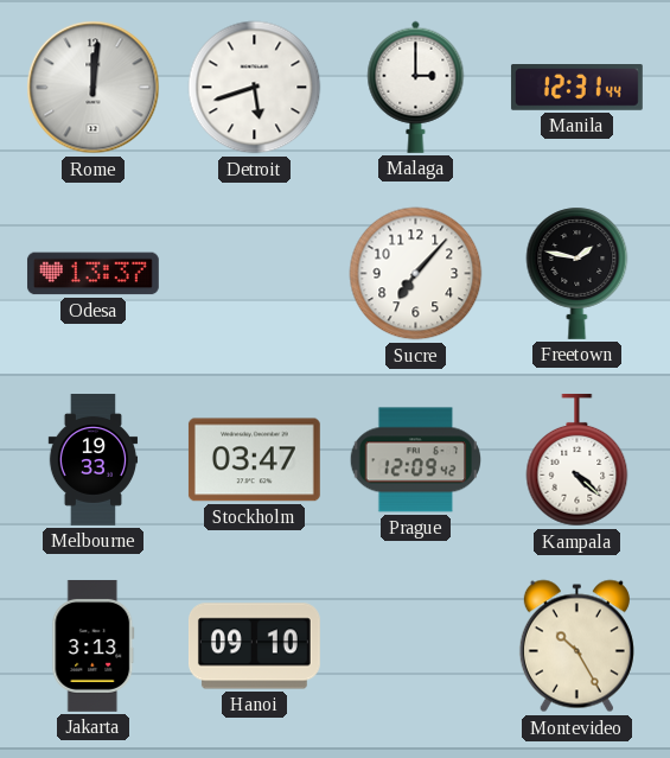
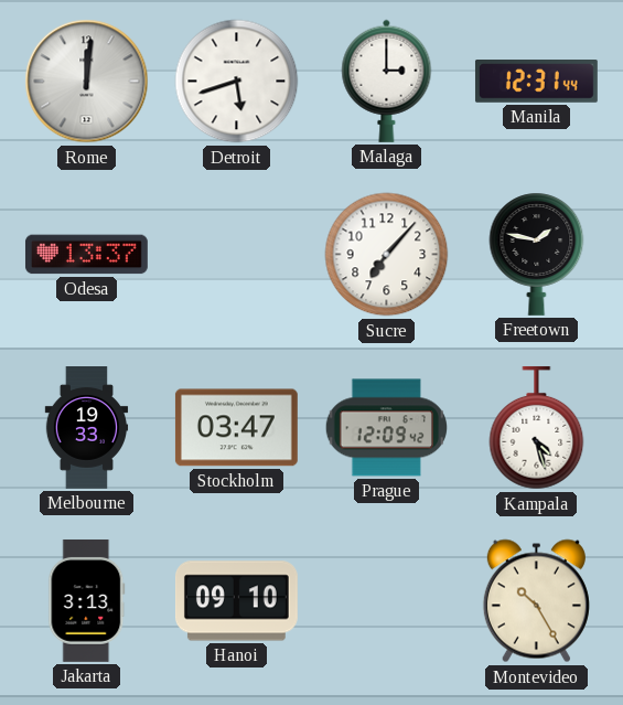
Kampala: 4:22 -> 4:27 (537, 428)
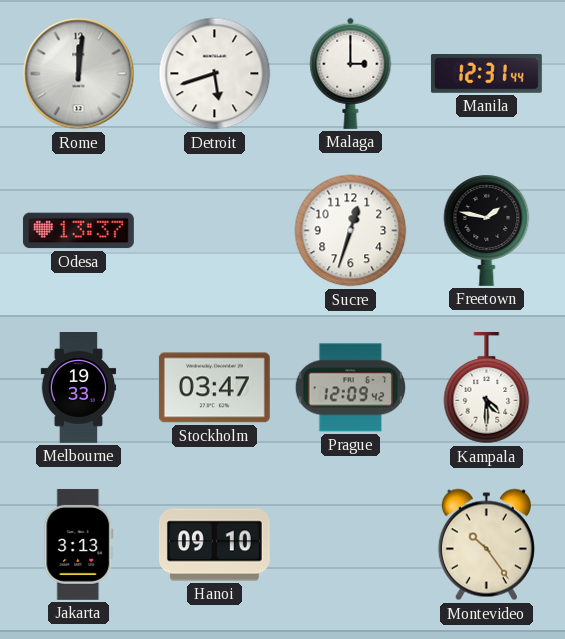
Sucre: 7:07 -> 12:33 (351, 231)
Kampala: 4:27 -> 4:30 (487, 388)
Montevideo: 10:25 -> 10:24 (486, 545)
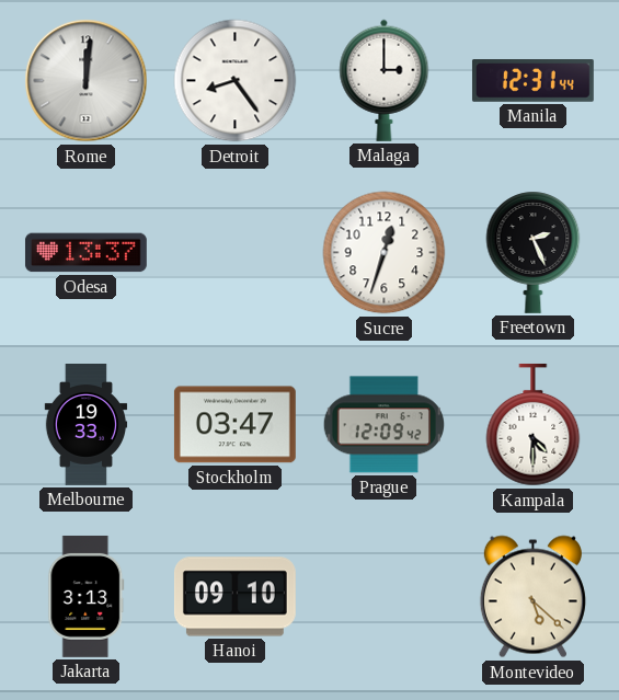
Detroit: 5:42 -> 8:24 (236, 81)
Freetown: 1:47 -> 2:26 (534, 252)
Montevideo: 10:24 -> 5:22 (532, 597)
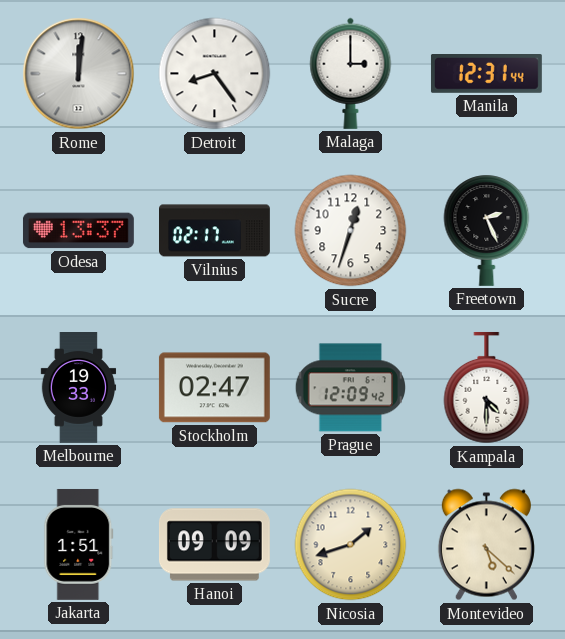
Vilnius: none -> 02:17 (215, 231)
Stockholm: 03:47 -> 02:47 (214, 388)
Jakarta: 3:13 -> 1:51 (79, 544)
Hanoi: 09:10 -> 09:09 (214, 545)
Nicosia: none -> 1:42 (351, 545)
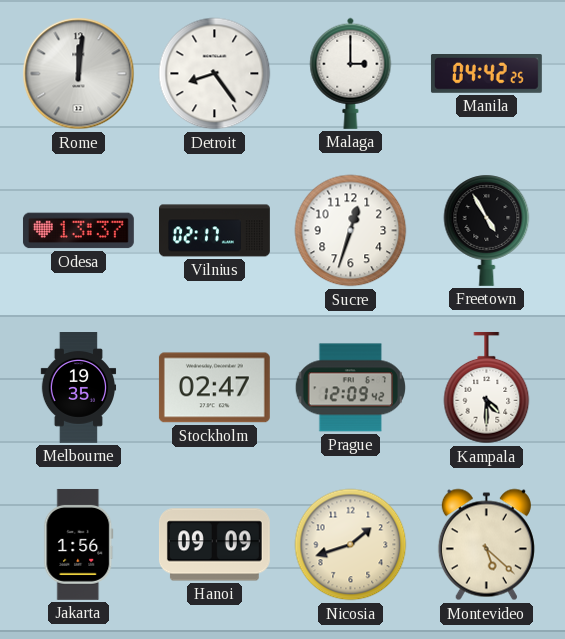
Manila: 12:31 -> 04:42 (486, 74)
Freetown: 2:26 -> 4:55 (487, 230)
Melbourne: 19:33 -> 19:35 (79, 388)
Jakarta: 1:51 -> 1:56 (79, 544)
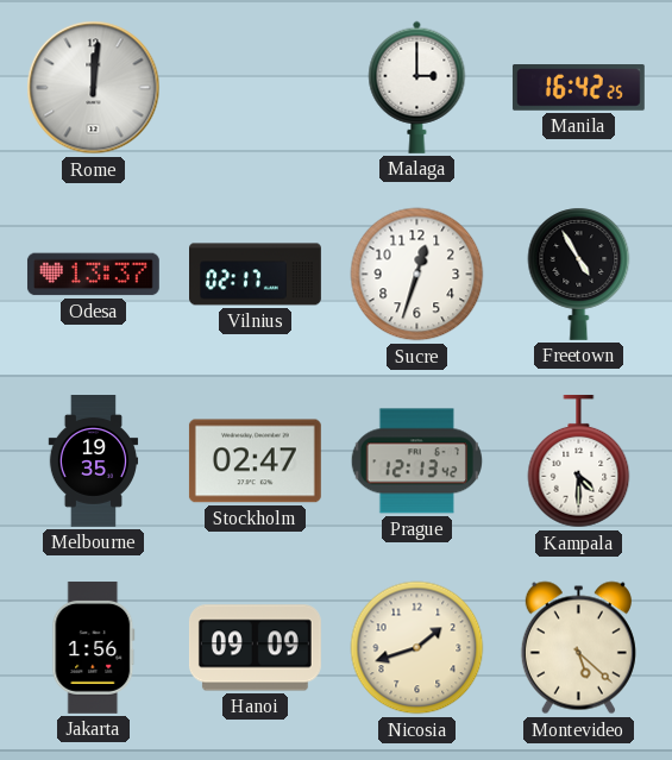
Detroit: 8:24 -> none (215, 74)
Manila: 04:42 -> 16:42 (578, 88)
Prague: 12:09 -> 12:13 (416, 461)
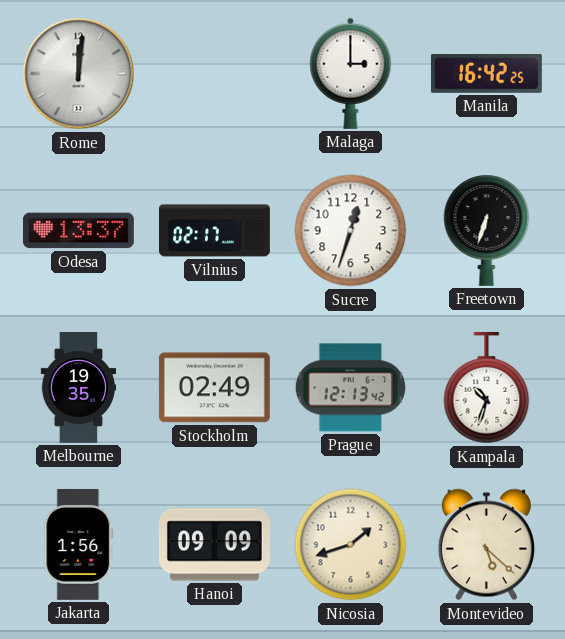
Freetown: 4:55 -> 6:33 (487, 230)
Stockholm: 02:47 -> 02:49 (214, 388)
Kampala: 4:30 -> 10:33 (487, 388)
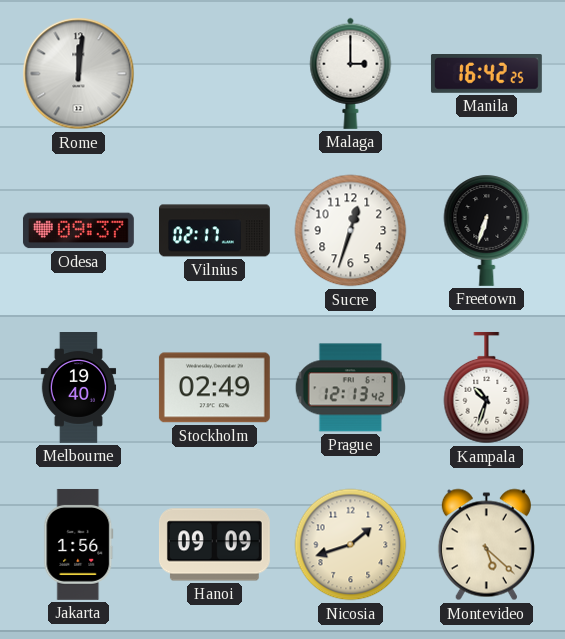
Odesa: 13:37 -> 09:37 (78, 231)
Melbourne: 19:35 -> 19:40 (79, 388)
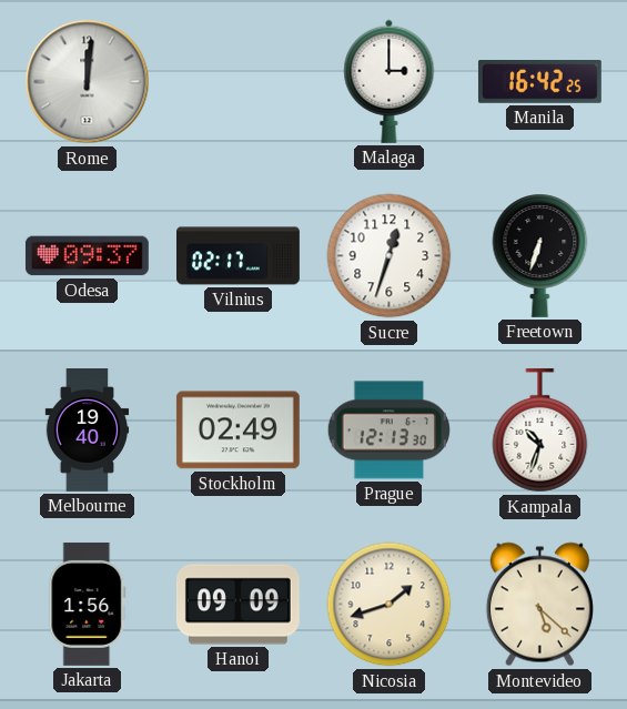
Prague: 12:13:42 -> 12:13:30 (388, 431)
